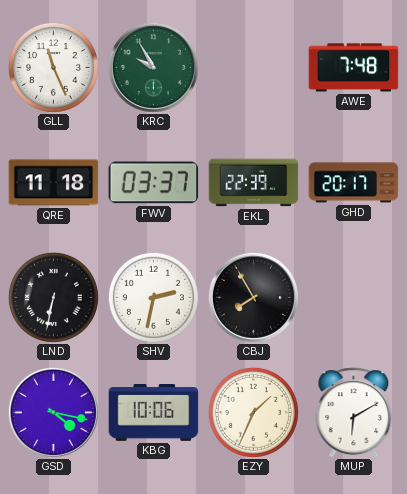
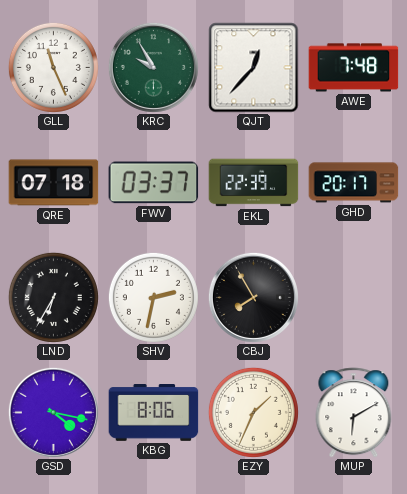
QJT: none -> 12:37 (254, 68)
QRE: 11:18 -> 07:18 (54, 183)
LND: 6:32 -> 6:35 (53, 297)
KBG: 10:06 -> 8:06 (154, 413)
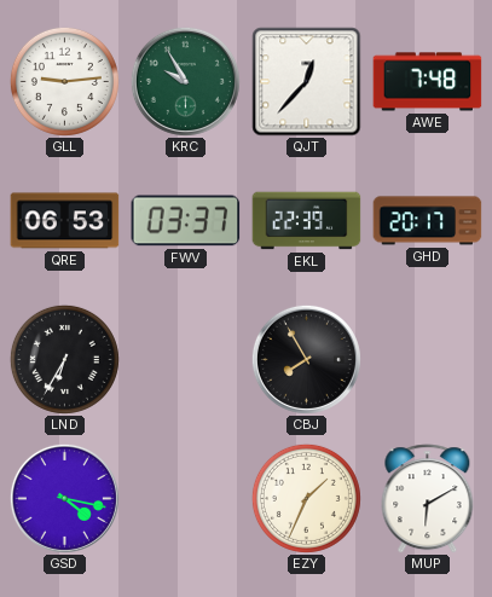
GLL: 11:26 -> 9:14 (64, 81)
QRE: 07:18 -> 06:53 (65, 221)
SHV: 2:32 -> none (153, 297)
KBG: 8:06 -> none (154, 413)
